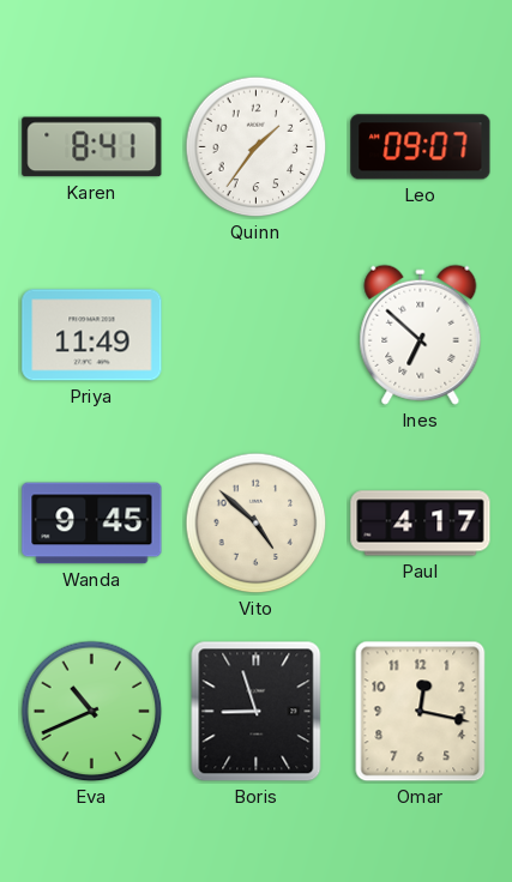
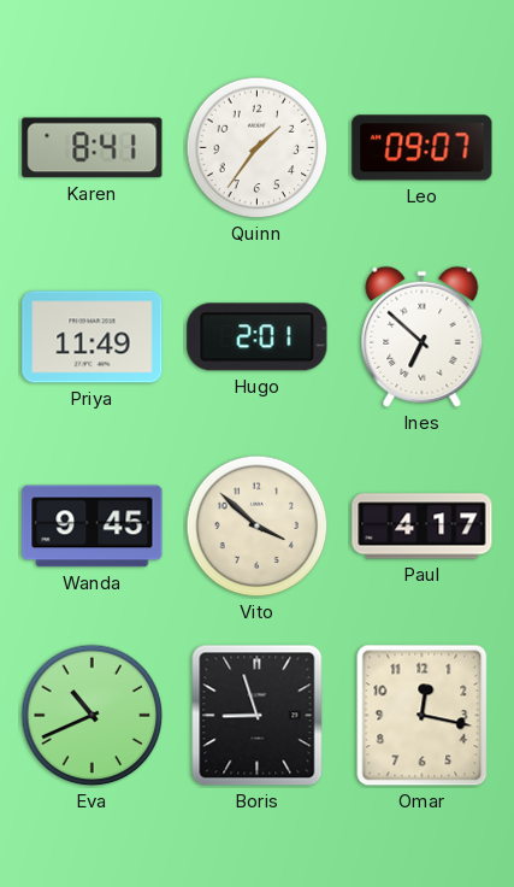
Hugo: none -> 2:01 (258, 337)
Vito: 4:52 -> 3:52 (258, 527)
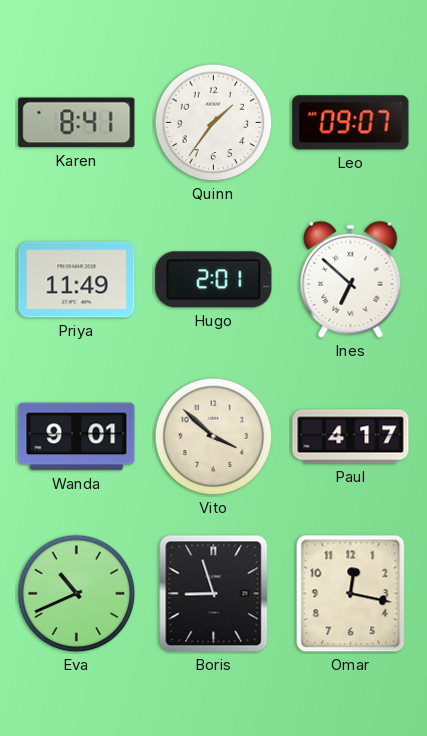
Wanda: 9:45 -> 9:01 (77, 437)
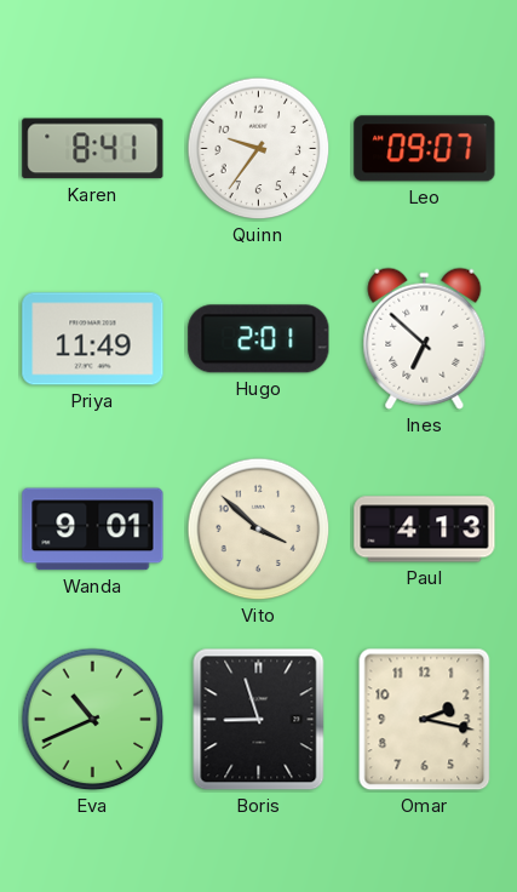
Quinn: 1:36 -> 9:36 (259, 149)
Paul: 4:17 -> 4:13 (425, 530)
Omar: 12:17 -> 2:17 (425, 720)
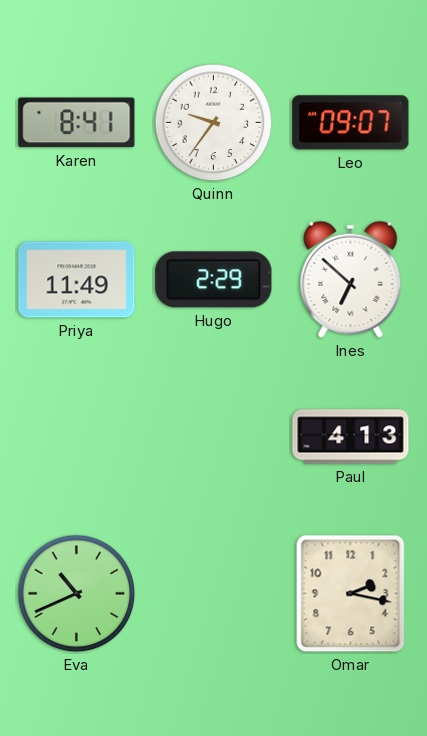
Hugo: 2:01 -> 2:29 (214, 280)
Wanda: 9:01 -> none (93, 530)
Vito: 3:52 -> none (259, 530)
Boris: 8:57 -> none (259, 720)
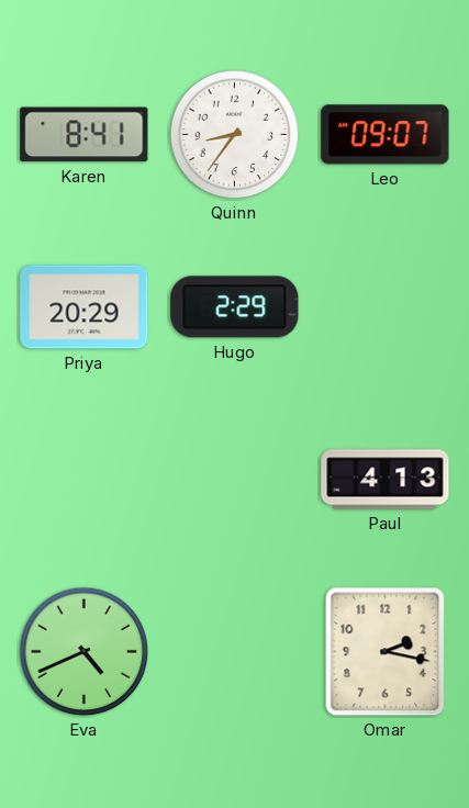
Quinn: 9:36 -> 8:36 (235, 135)
Priya: 11:49 -> 20:29 (85, 307)
Ines: 6:52 -> none (351, 279)
Eva: 10:41 -> 4:41 (85, 652)
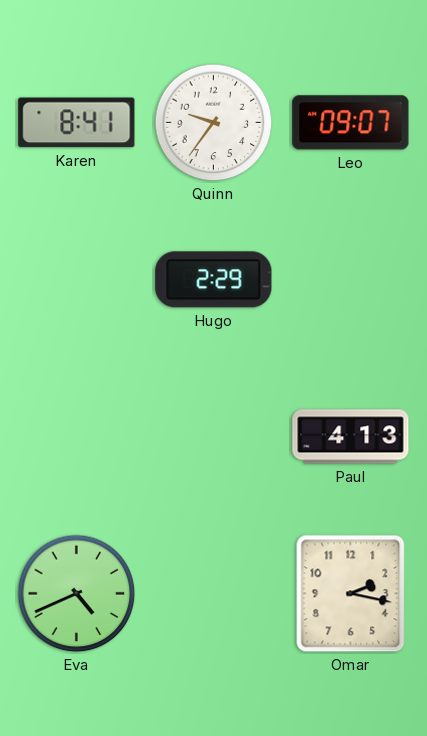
Quinn: 8:36 -> 9:36 (214, 123)
Priya: 20:29 -> none (85, 307)
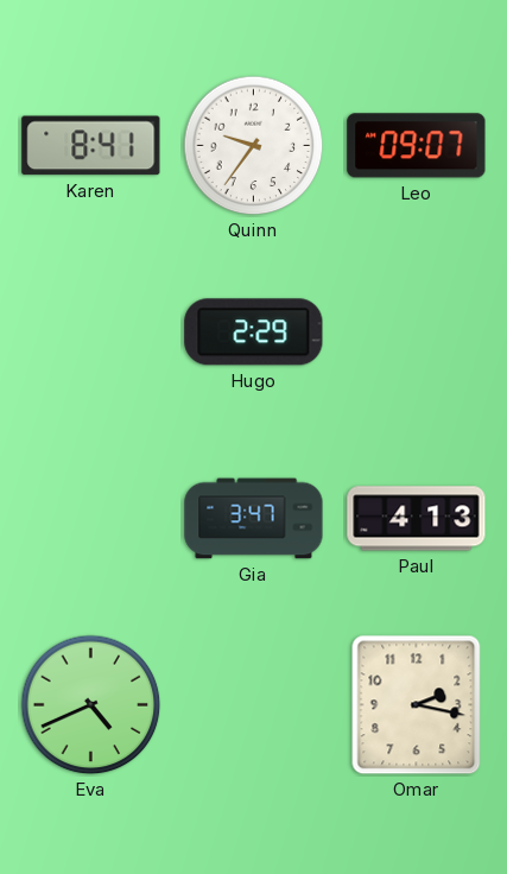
Gia: none -> 3:47 (254, 519)
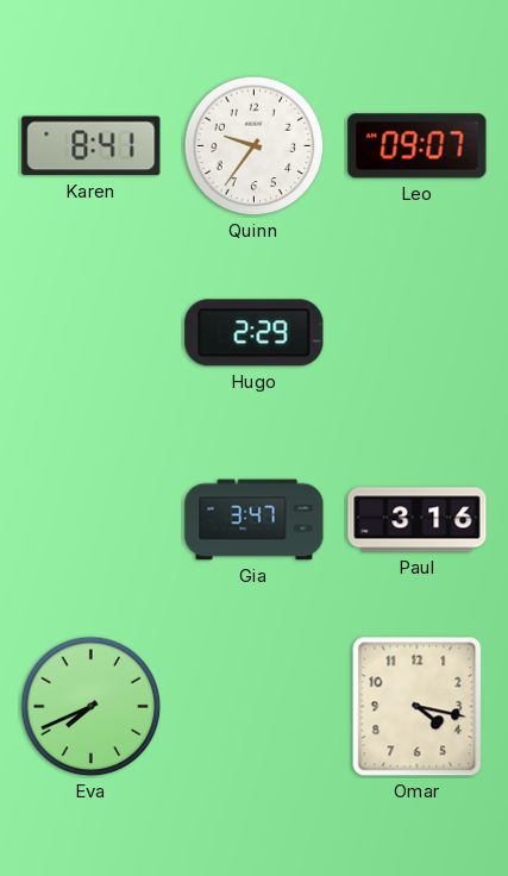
Paul: 4:13 -> 3:16 (418, 520)
Eva: 4:41 -> 7:41 (92, 707)
Omar: 2:17 -> 4:17 (418, 707)
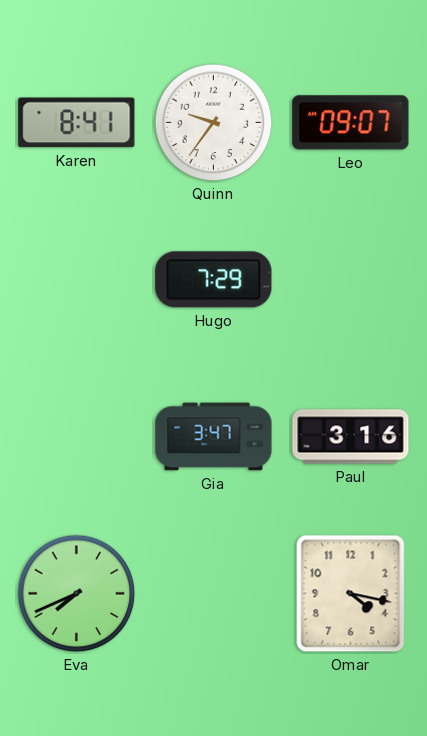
Hugo: 2:29 -> 7:29 (214, 280)
